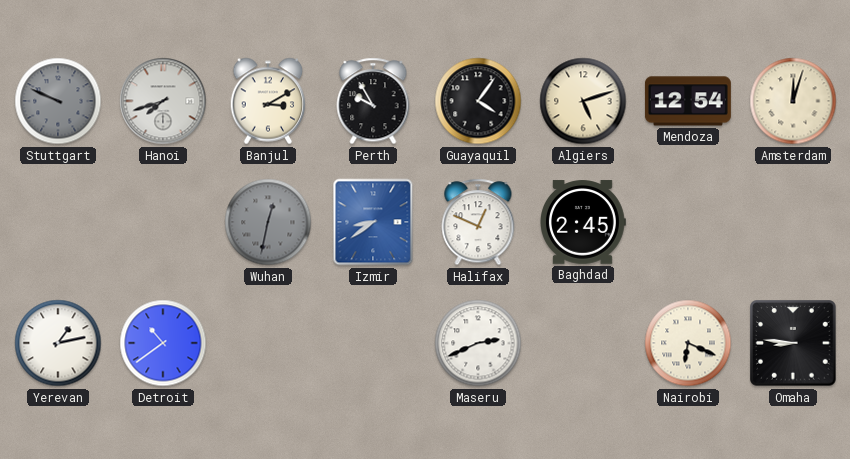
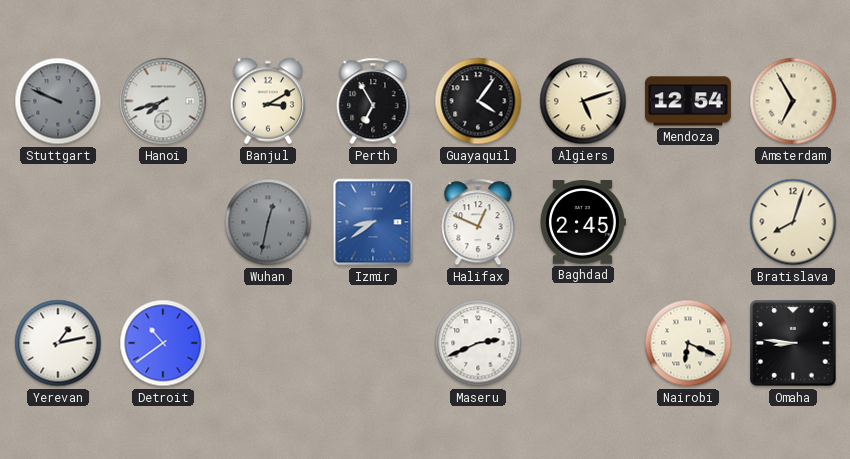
Perth: 9:55 -> 6:55 (373, 101)
Amsterdam: 12:03 -> 6:55 (793, 101)
Bratislava: none -> 8:03 (793, 222)
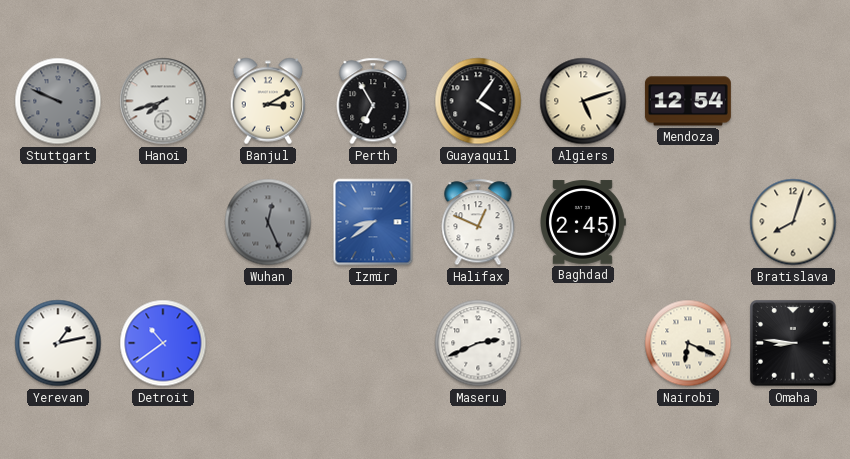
Amsterdam: 6:55 -> none (793, 101)
Wuhan: 12:32 -> 12:26 (268, 222)
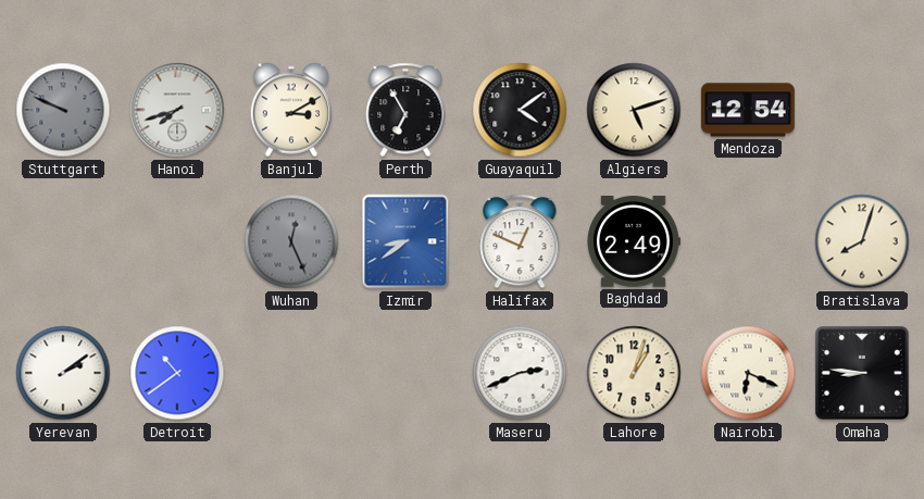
Guayaquil: 4:06 -> 4:09 (520, 110)
Baghdad: 2:45 -> 2:49 (634, 241)
Yerevan: 1:13 -> 2:09 (63, 373)
Lahore: none -> 1:03 (634, 373)
